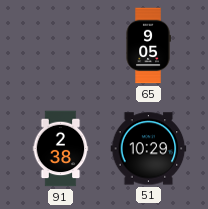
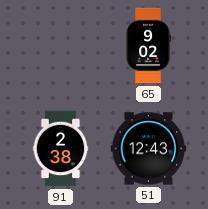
65: 9:05 -> 9:02 (148, 46)
51: 10:29 -> 12:43 (149, 149)
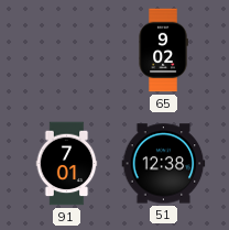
91: 2:38 -> 7:01 (67, 164)
51: 12:43 -> 12:38 (164, 164)
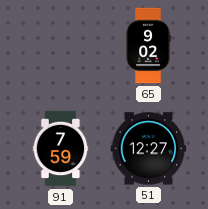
91: 7:01 -> 7:59 (61, 149)
51: 12:38 -> 12:27 (149, 149)
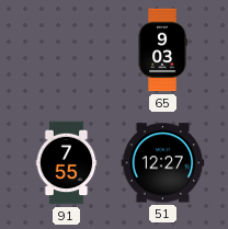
65: 9:02 -> 9:03 (162, 50)
91: 7:59 -> 7:55 (67, 163)
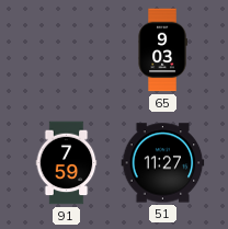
91: 7:55 -> 7:59 (67, 163)
51: 12:27 -> 11:27 (163, 163)
